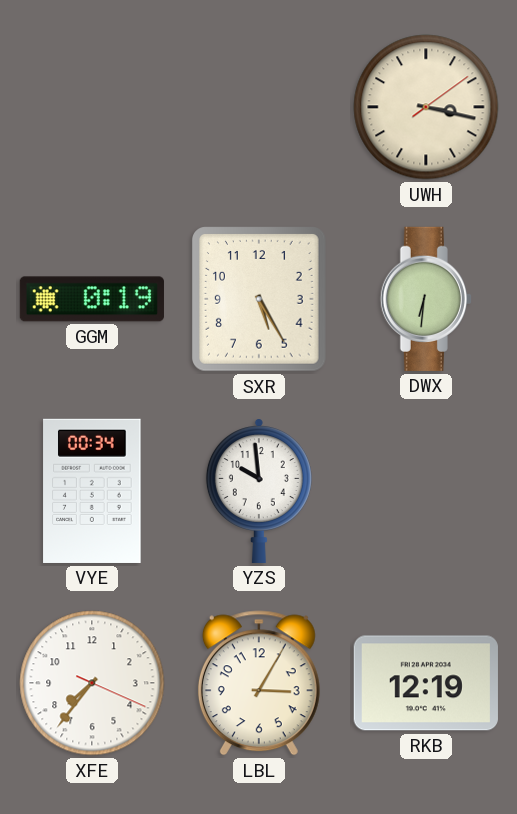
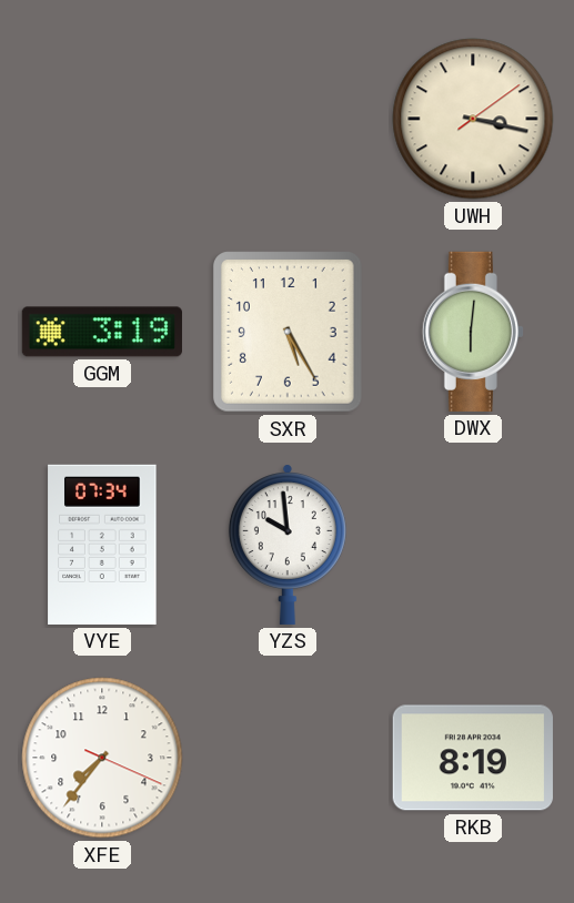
GGM: 0:19 -> 3:19 (102, 332)
DWX: 6:31 -> 6:01 (473, 332)
VYE: 00:34 -> 07:34 (102, 545)
LBL: 3:05 -> none (259, 683)
RKB: 12:19 -> 8:19 (473, 758)
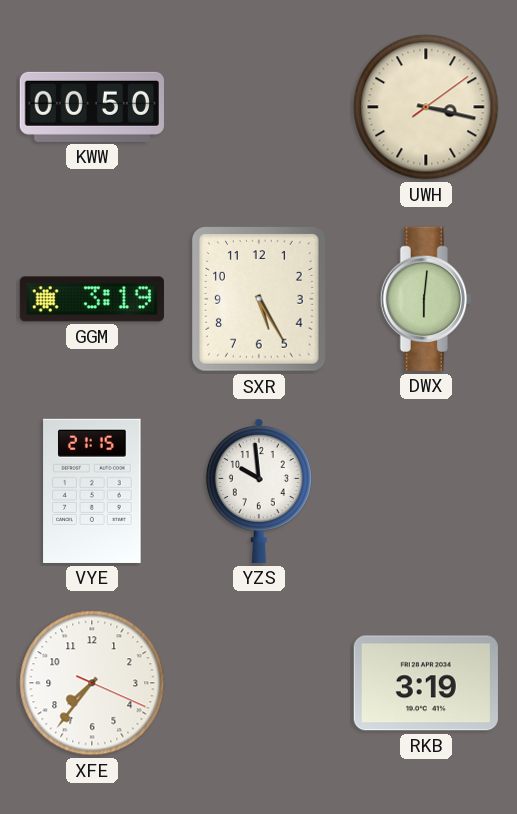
KWW: none -> 00:50 (92, 107)
VYE: 07:34 -> 21:15 (92, 491)
RKB: 8:19 -> 3:19 (426, 683)
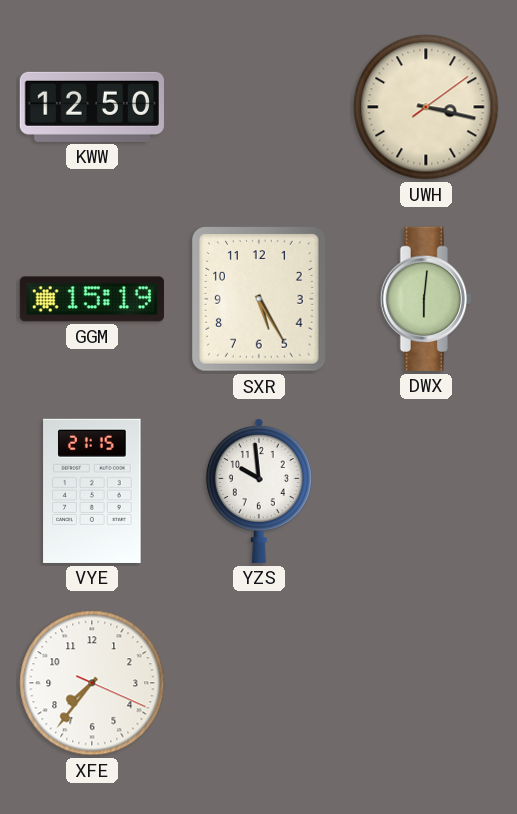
KWW: 00:50 -> 12:50 (92, 107)
GGM: 3:19 -> 15:19 (92, 299)
RKB: 3:19 -> none (426, 683)
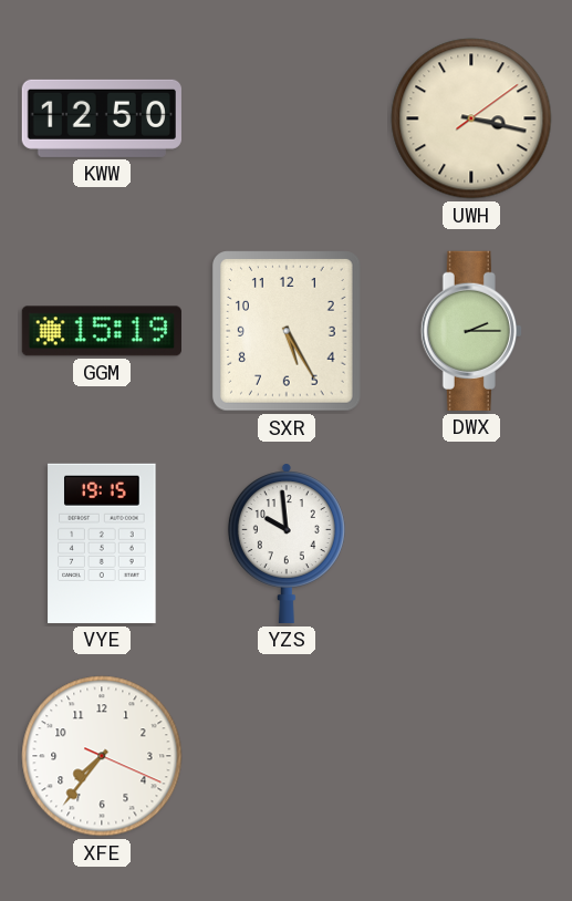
DWX: 6:01 -> 2:15 (471, 331)
VYE: 21:15 -> 19:15 (102, 543)
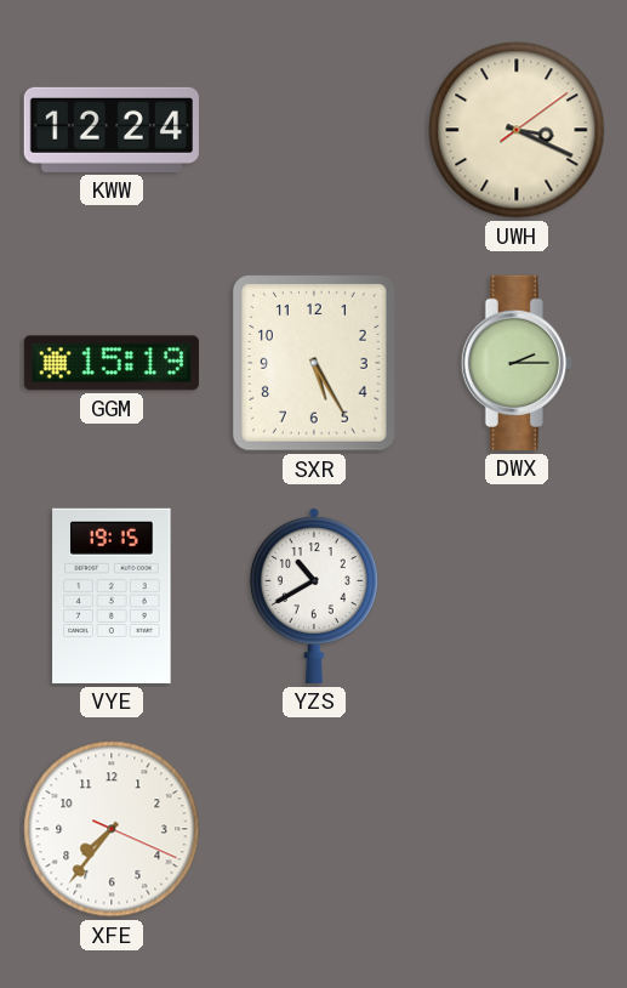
KWW: 12:50 -> 12:24 (112, 130)
UWH: 3:17 -> 3:19 (517, 130)
YZS: 9:59 -> 10:40 (314, 596)
